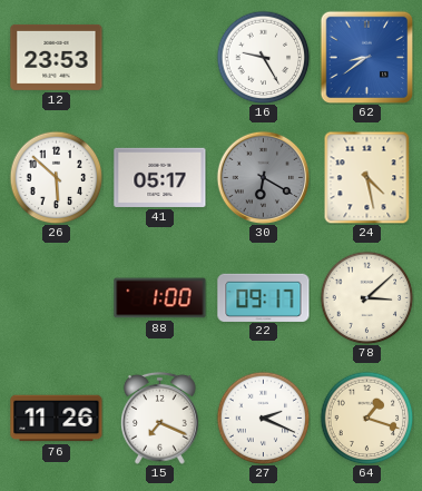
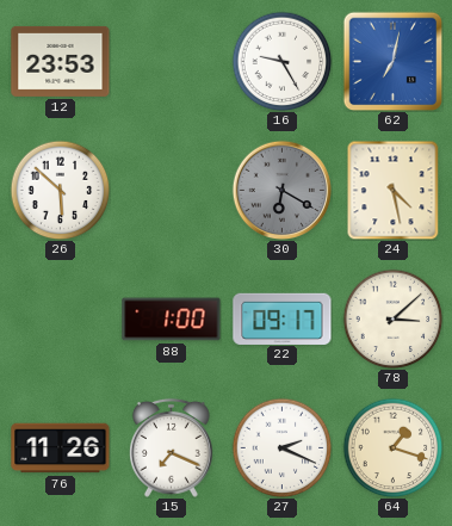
62: 8:39 -> 7:02 (392, 61)
41: 05:17 -> none (160, 177)
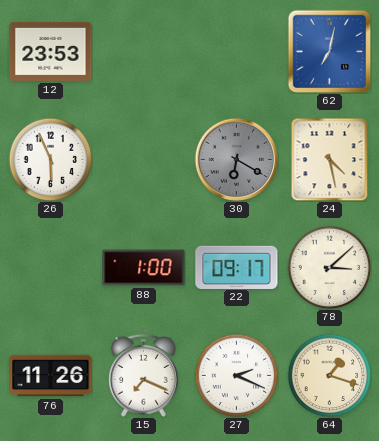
16: 9:25 -> none (281, 61)
26: 5:52 -> 5:56 (50, 159)
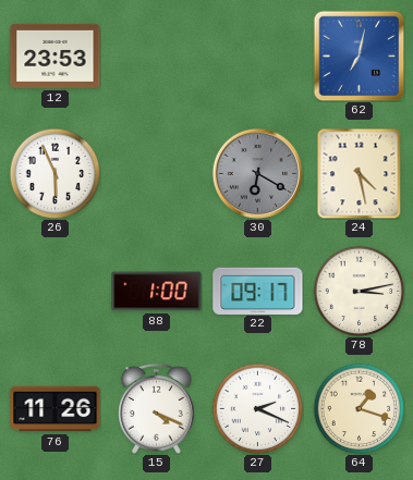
78: 3:08 -> 3:13 (359, 291)
15: 7:19 -> 4:19 (157, 408)
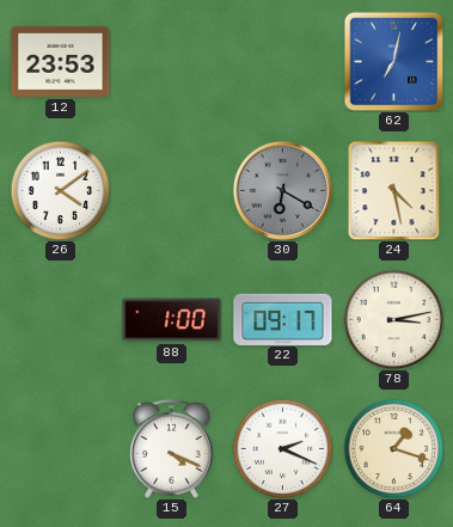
26: 5:56 -> 4:09 (60, 190)
76: 11:26 -> none (56, 409)
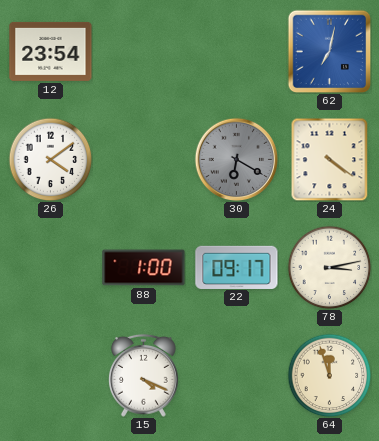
12: 23:53 -> 23:54 (51, 51)
24: 4:28 -> 4:21 (330, 159)
27: 2:19 -> none (282, 448)
64: 1:18 -> 11:57 (329, 375)
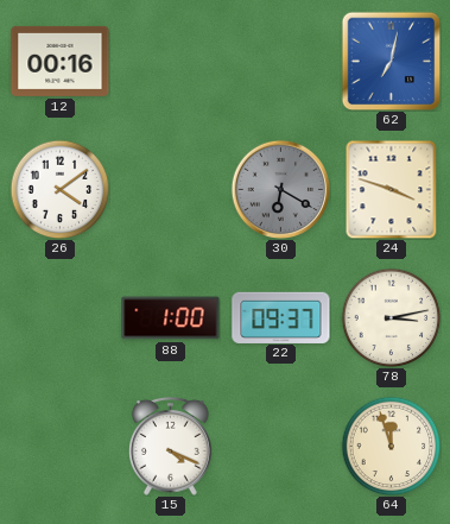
12: 23:54 -> 00:16 (61, 61)
24: 4:21 -> 3:48 (392, 189)
22: 09:17 -> 09:37 (281, 317)
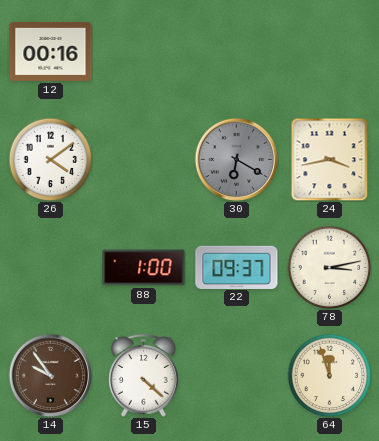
62: 7:02 -> none (391, 61)
24: 3:48 -> 3:43 (330, 159)
14: none -> 9:54 (50, 375)
15: 4:19 -> 4:22 (144, 375)
